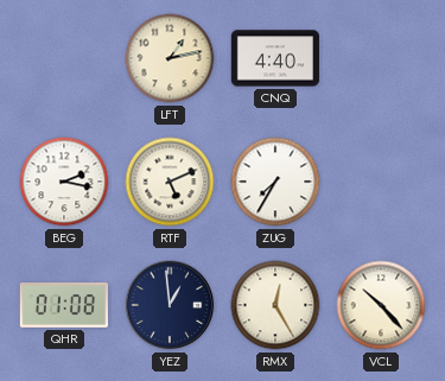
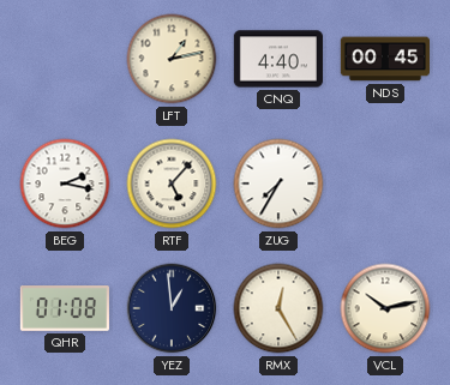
NDS: none -> 00:45 (384, 59)
RTF: 5:11 -> 5:07 (172, 184)
VCL: 10:23 -> 10:13 (385, 308)
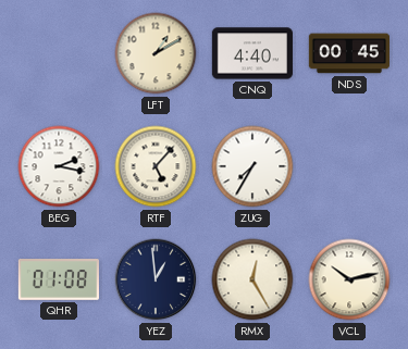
LFT: 1:13 -> 1:10 (156, 53)
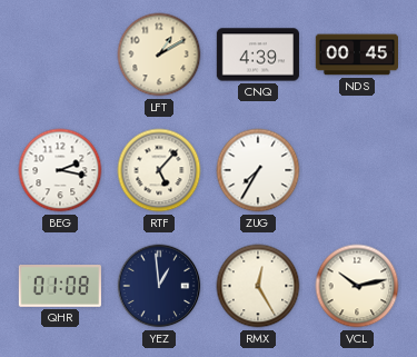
CNQ: 4:40 -> 4:39 (257, 54)
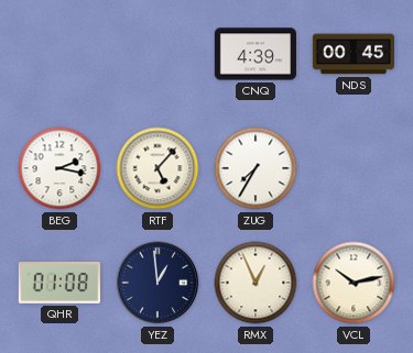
LFT: 1:10 -> none (159, 54)
RMX: 12:25 -> 12:56 (256, 283)
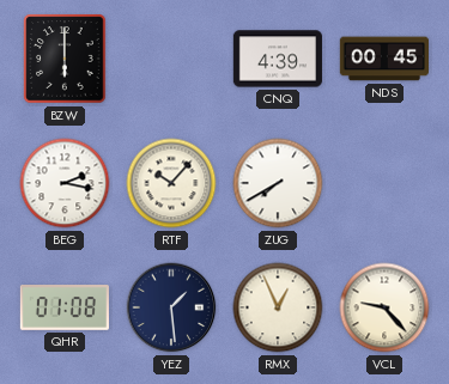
BZW: none -> 6:00 (65, 59)
RTF: 5:07 -> 10:07 (171, 183)
ZUG: 7:35 -> 7:40 (278, 183)
YEZ: 12:59 -> 1:29 (171, 307)
VCL: 10:13 -> 9:23 (384, 307)
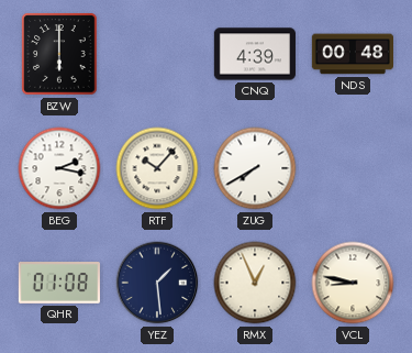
NDS: 00:45 -> 00:48 (352, 54)
VCL: 9:23 -> 8:47 (353, 283)
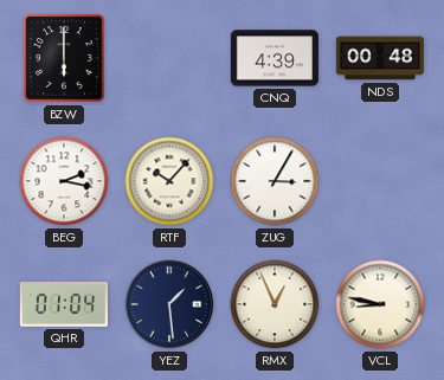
ZUG: 7:40 -> 3:05 (275, 181)
QHR: 01:08 -> 01:04 (64, 305)
